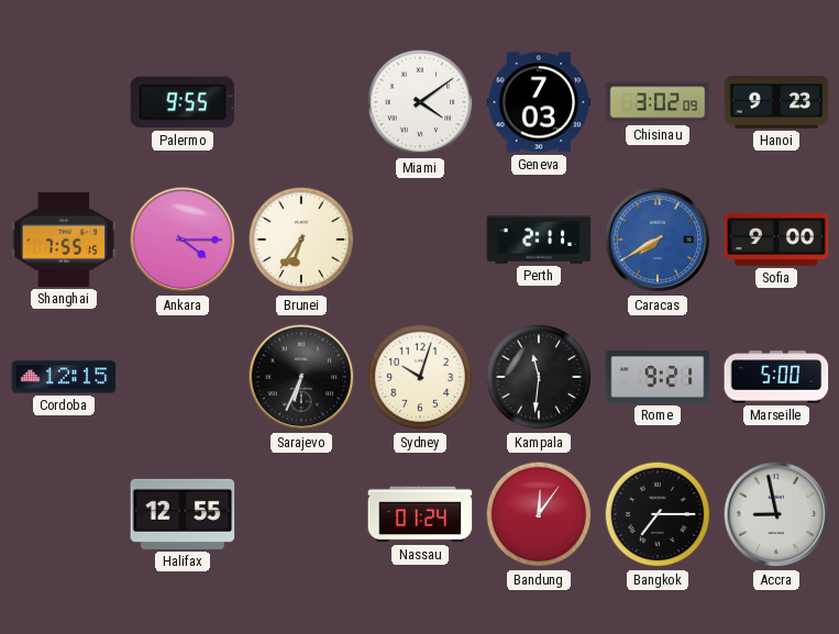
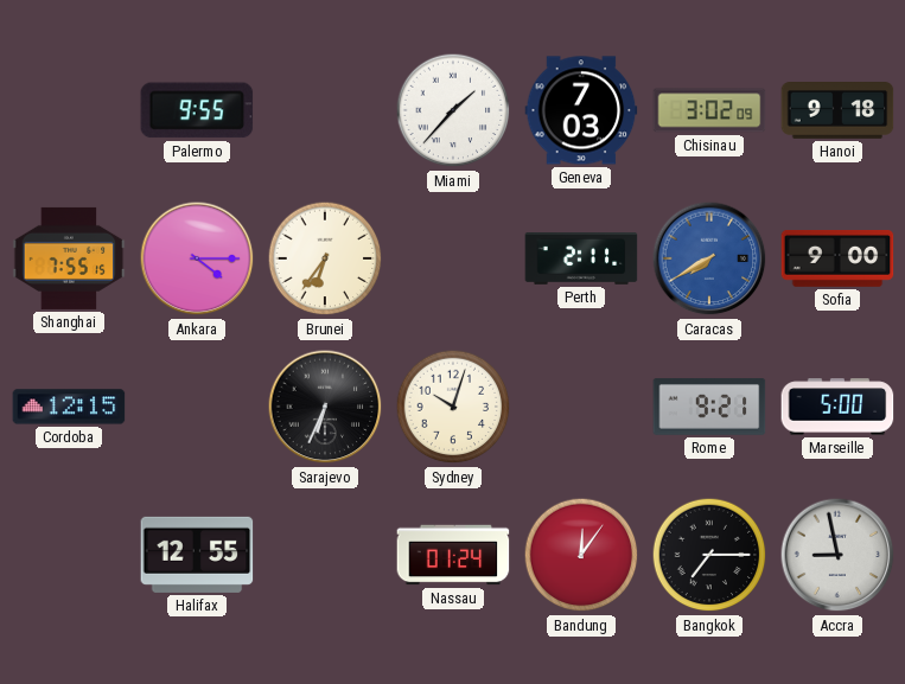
Miami: 4:09 -> 1:37 (453, 110)
Hanoi: 9:23 -> 9:18 (837, 111)
Kampala: 11:31 -> none (539, 377)
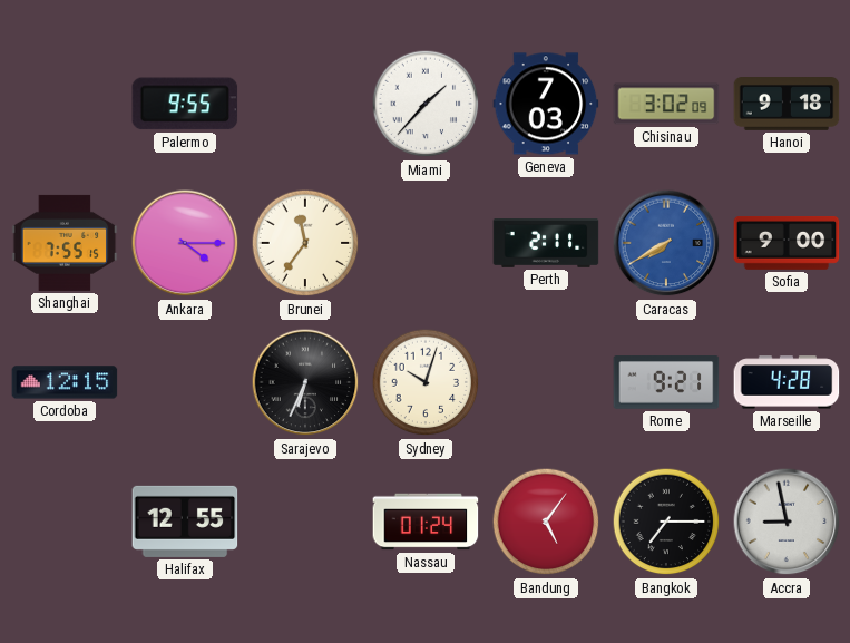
Brunei: 6:36 -> 11:36 (305, 243)
Marseille: 5:00 -> 4:28 (787, 382)
Bandung: 12:06 -> 5:06 (546, 522)
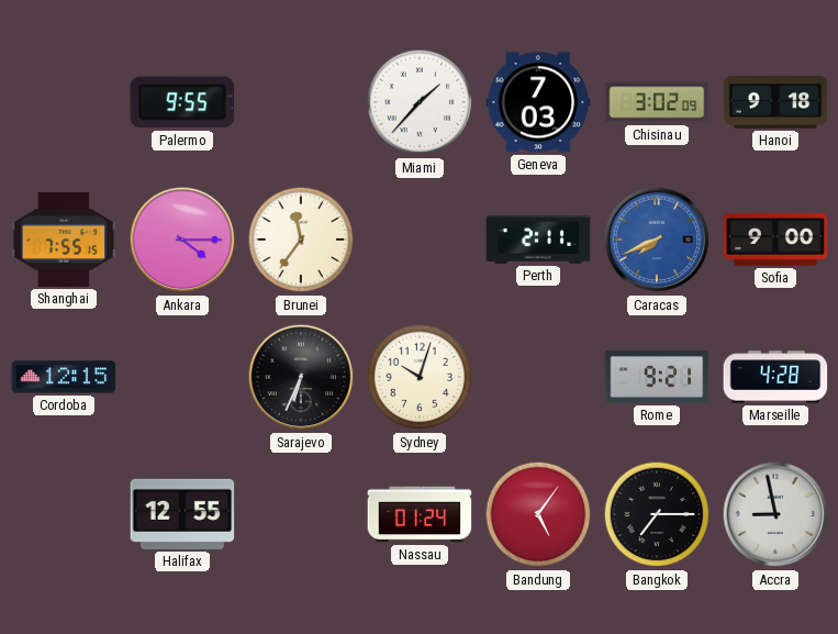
Caracas: 7:40 -> 7:41 (657, 240)
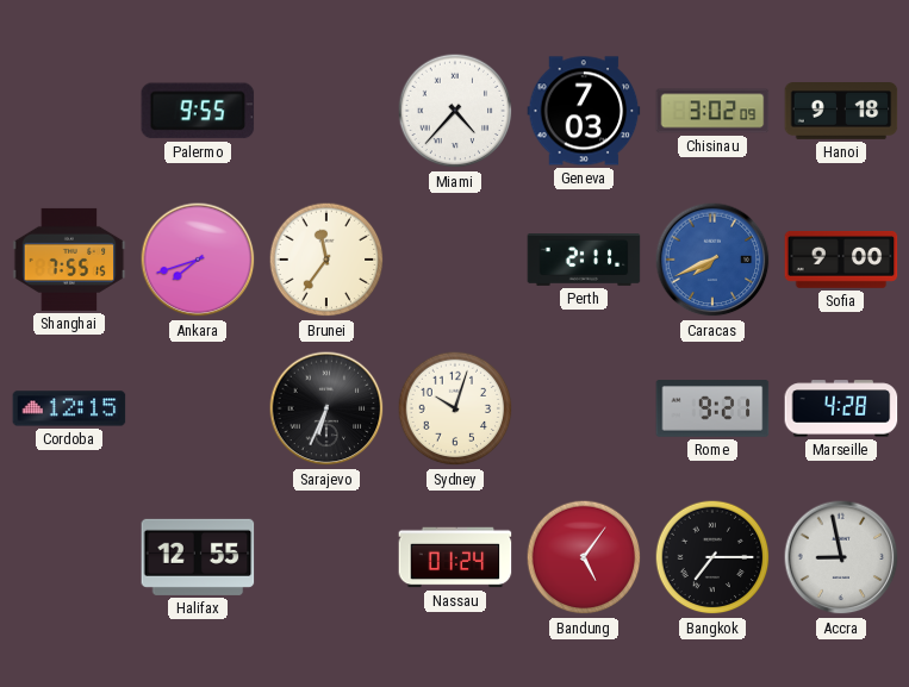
Miami: 1:37 -> 4:37 (455, 111)
Ankara: 4:15 -> 7:42 (198, 260)
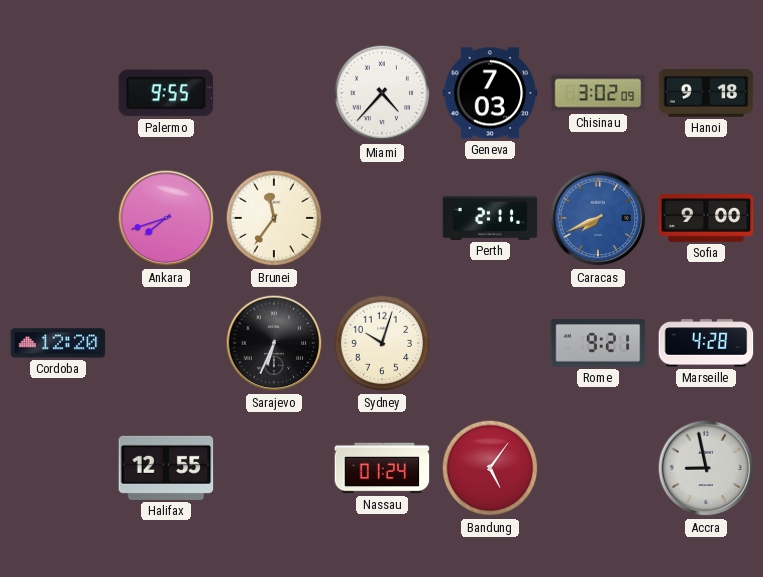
Shanghai: 7:55 -> none (69, 260)
Cordoba: 12:15 -> 12:20 (58, 343)
Bangkok: 7:15 -> none (712, 557)
